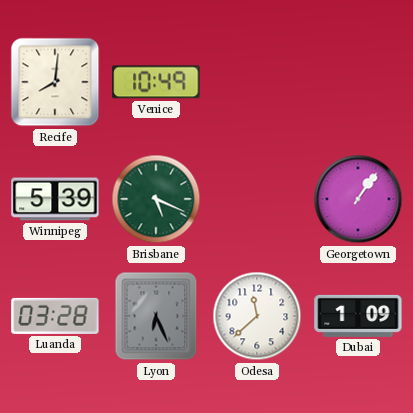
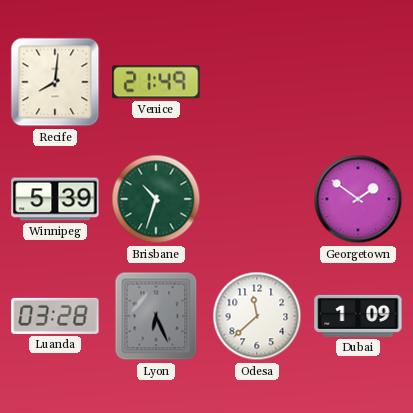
Venice: 10:49 -> 21:49 (156, 82)
Brisbane: 5:19 -> 10:33 (156, 199)
Georgetown: 1:06 -> 1:51 (358, 199)
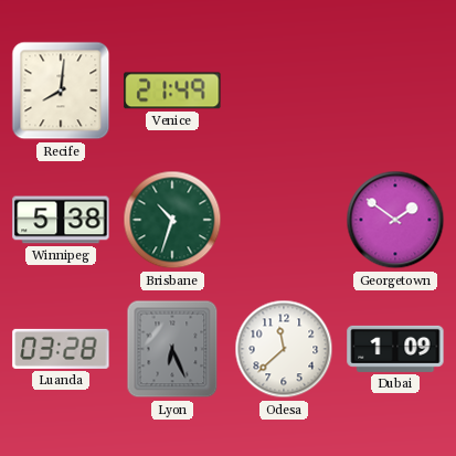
Winnipeg: 5:39 -> 5:38 (61, 220)
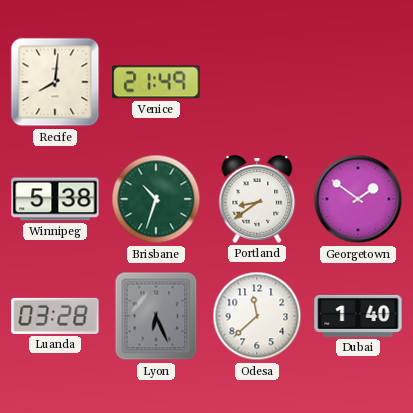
Portland: none -> 8:39 (257, 199)
Dubai: 1:09 -> 1:40 (358, 316)
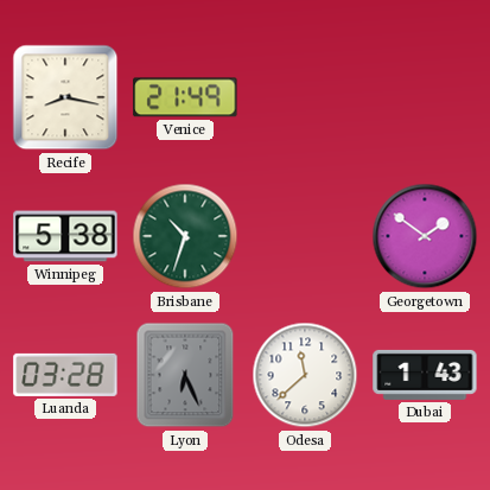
Recife: 8:01 -> 8:17 (65, 97)
Portland: 8:39 -> none (257, 199)
Dubai: 1:40 -> 1:43 (425, 375)
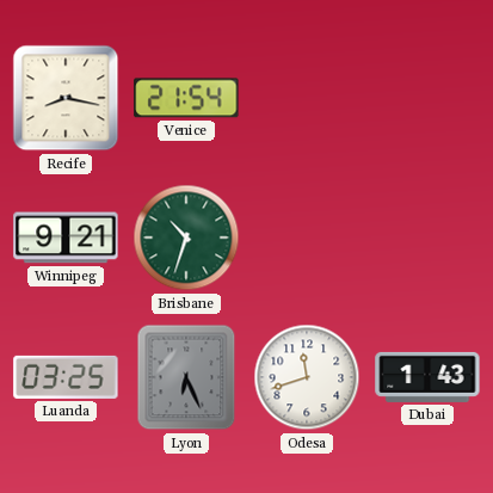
Venice: 21:49 -> 21:54 (186, 98)
Winnipeg: 5:38 -> 9:21 (66, 238)
Georgetown: 1:51 -> none (425, 236)
Luanda: 03:28 -> 03:25 (66, 377)
Odesa: 11:38 -> 11:42 (307, 377)
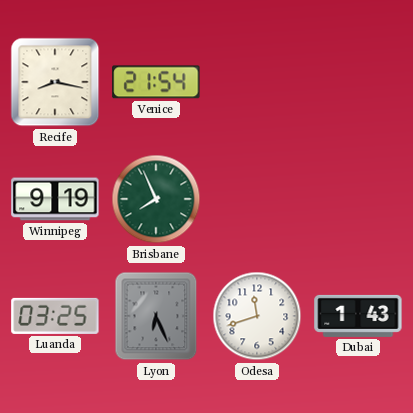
Winnipeg: 9:21 -> 9:19 (55, 199)
Brisbane: 10:33 -> 7:56 (156, 199)
